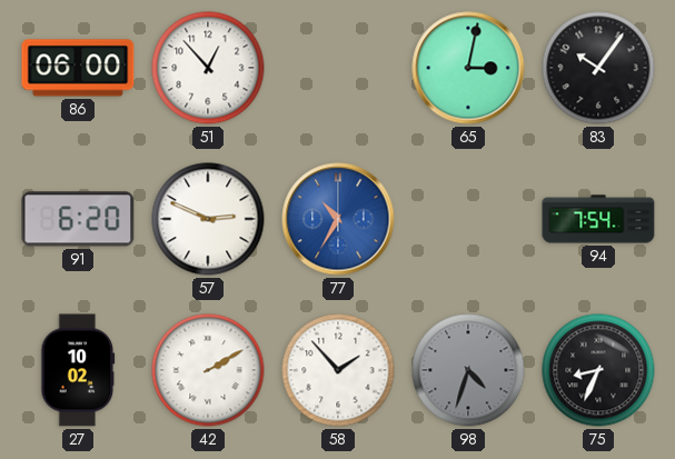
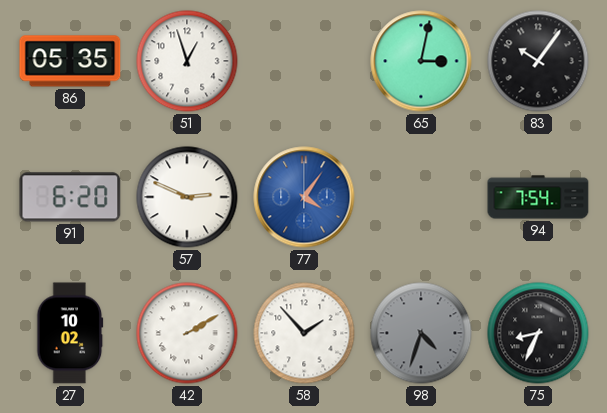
86: 06:00 -> 05:35 (70, 61)
51: 12:53 -> 12:57 (187, 61)
77: 10:35 -> 4:06 (304, 197)
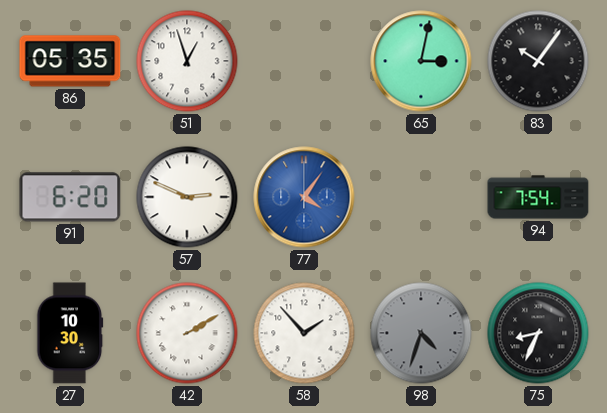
27: 10:02 -> 10:30 (70, 333)
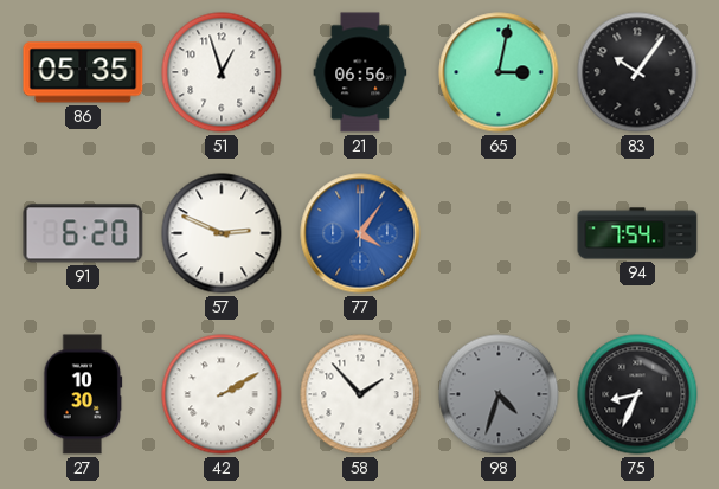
21: none -> 06:56 (360, 72)
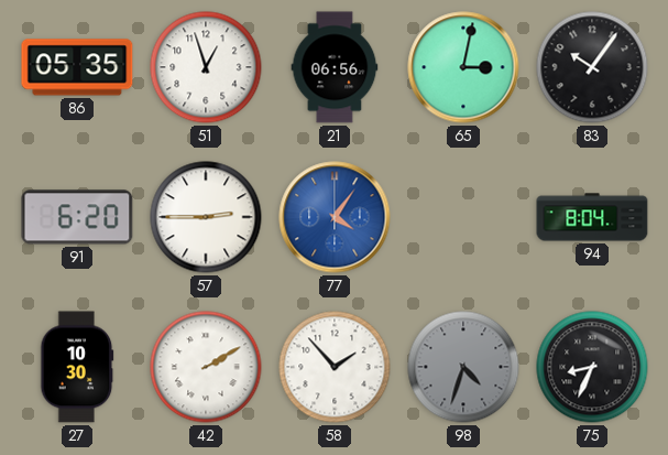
57: 2:49 -> 2:45 (206, 217)
94: 7:54 -> 8:04 (592, 217)
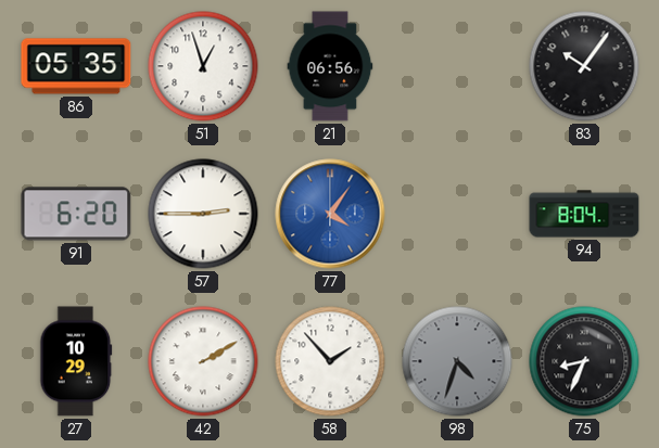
65: 3:02 -> none (463, 67)
27: 10:30 -> 10:29 (76, 361)
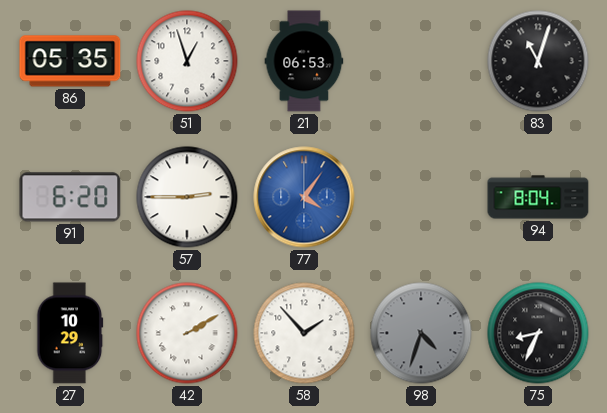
21: 06:56 -> 06:53 (304, 61)
83: 10:06 -> 11:03 (538, 61)
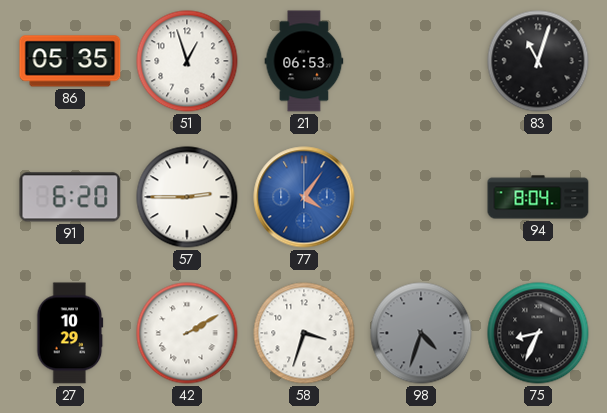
58: 1:53 -> 3:33 (304, 333)
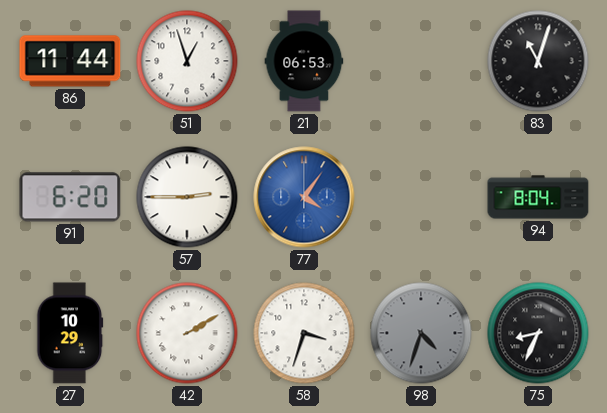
86: 05:35 -> 11:44 (70, 61)
